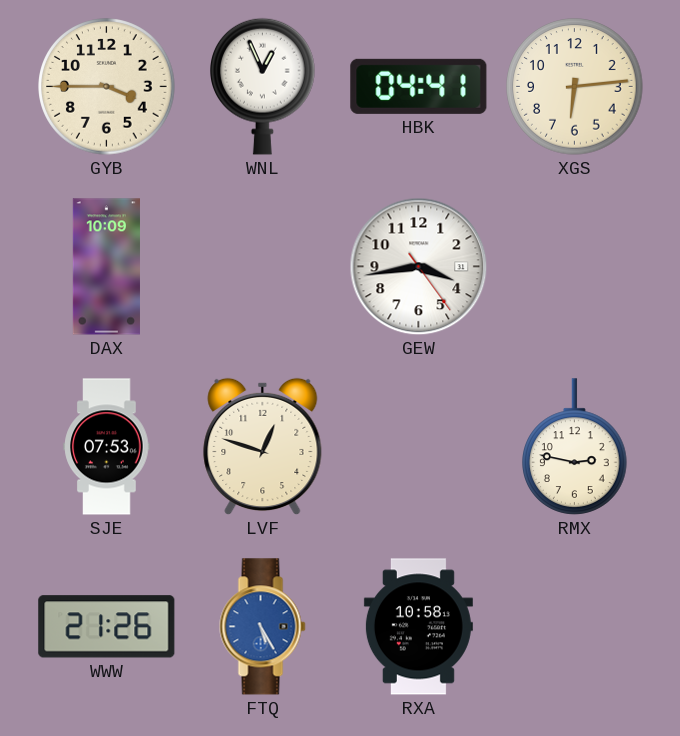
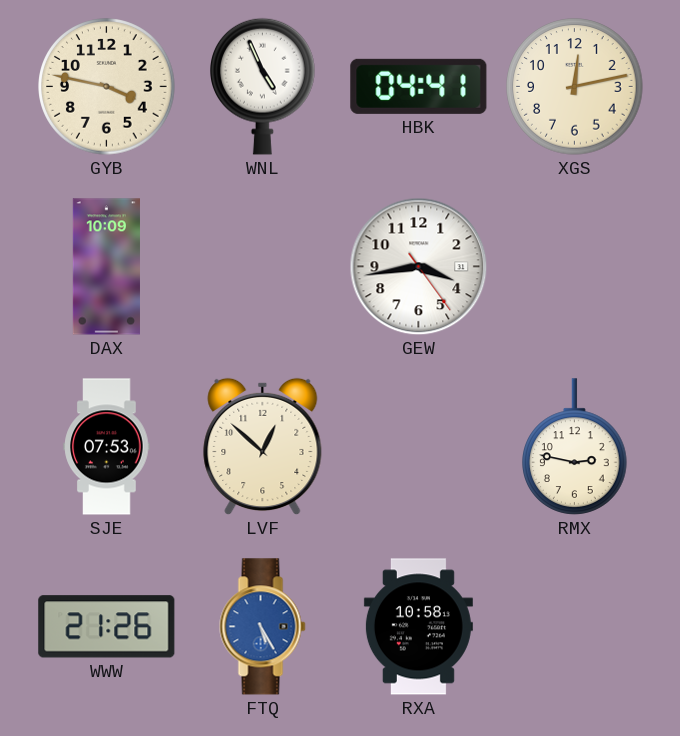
GYB: 3:45 -> 3:47 (107, 87)
WNL: 12:56 -> 4:56 (263, 86)
XGS: 6:14 -> 12:13 (575, 87)
LVF: 12:48 -> 12:52 (263, 447)
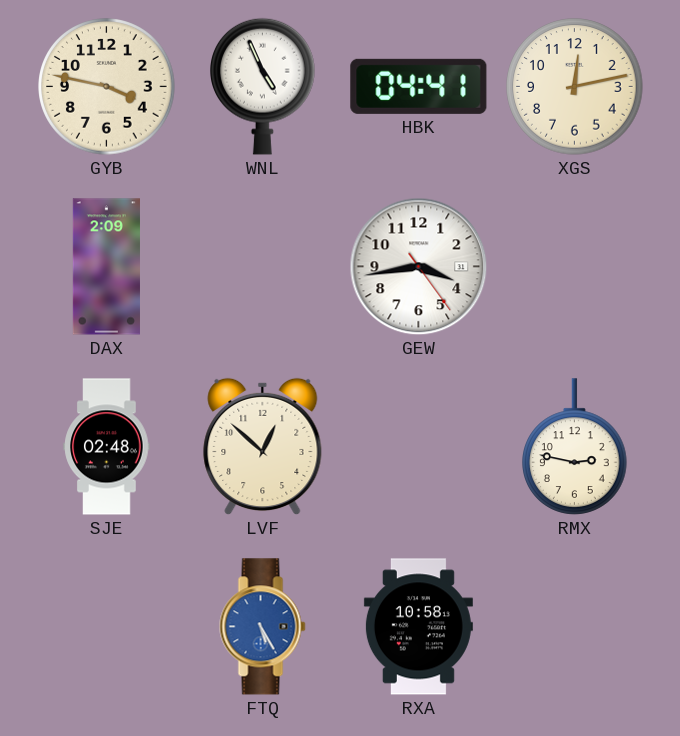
DAX: 10:09 -> 2:09 (106, 267)
SJE: 07:53 -> 02:48 (107, 447)
WWW: 21:26 -> none (107, 627)
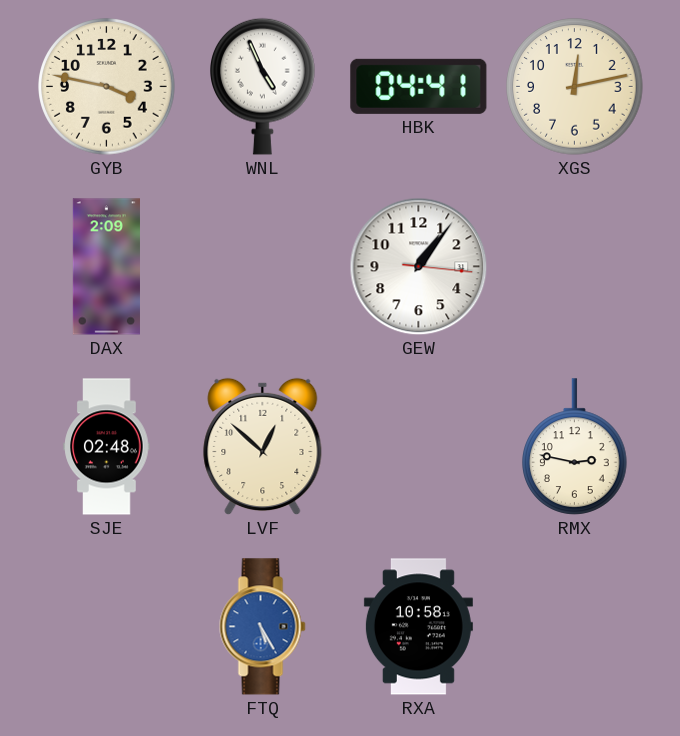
GEW: 3:43 -> 1:06 (419, 267)
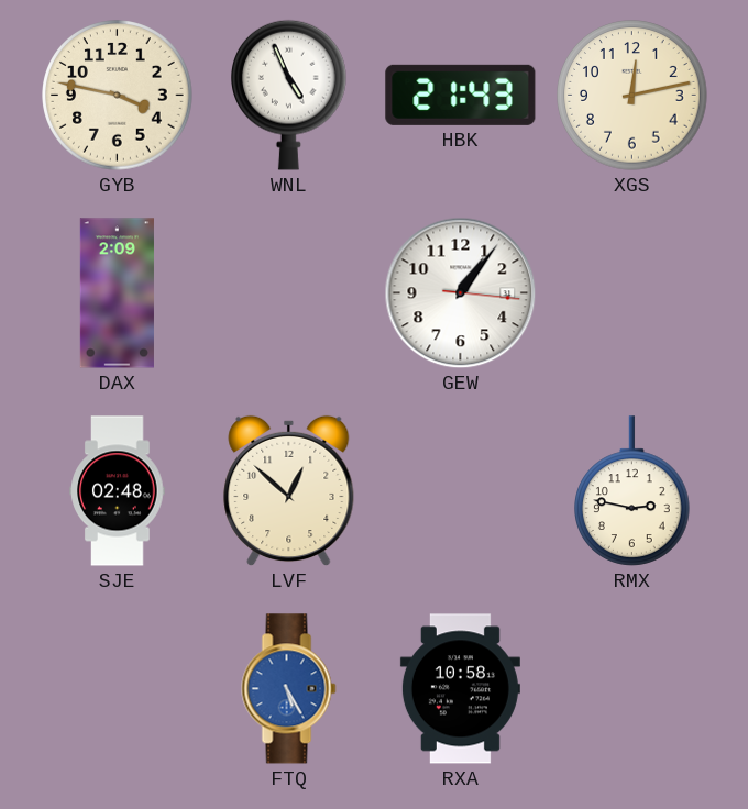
HBK: 04:41 -> 21:43 (461, 95)
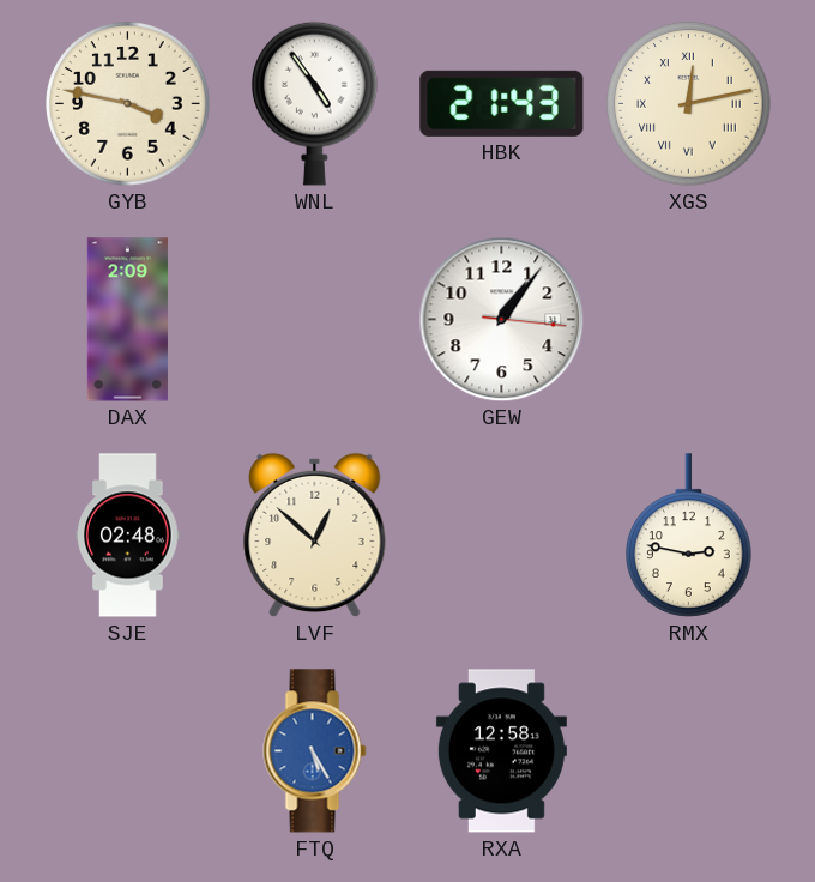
WNL: 4:56 -> 4:54 (315, 103)
XGS numerals: Arabic -> Roman (689, 104)
RXA: 10:58 -> 12:58 (501, 751)
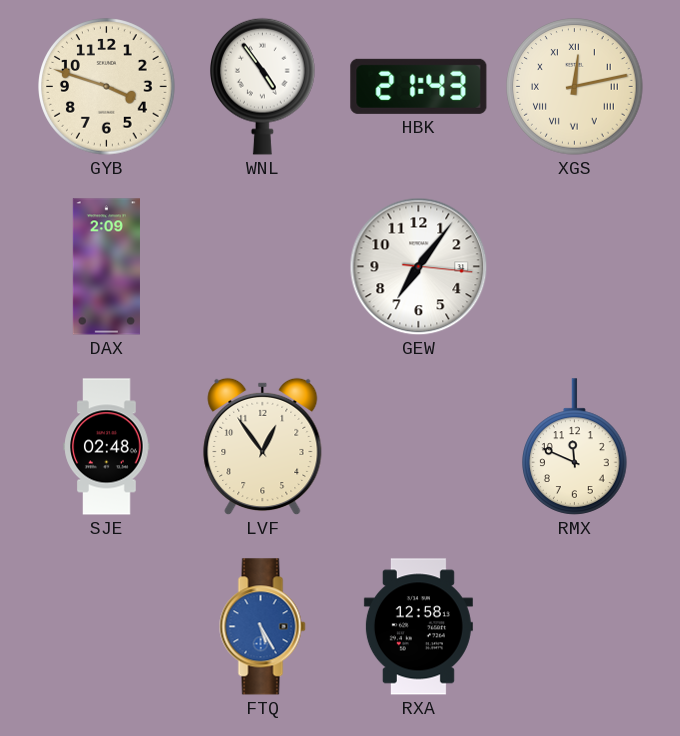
GYB: 3:47 -> 3:48 (107, 87)
GEW: 1:06 -> 7:06 (419, 267)
LVF: 12:52 -> 12:54 (263, 447)
RMX: 2:47 -> 11:49 (575, 447)
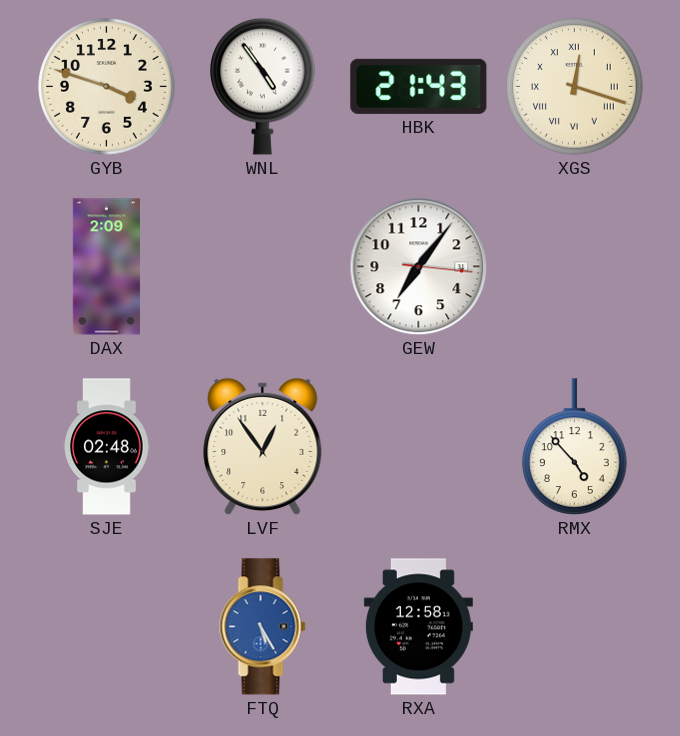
XGS: 12:13 -> 12:18 (575, 87)
RMX: 11:49 -> 4:53 (575, 447)
